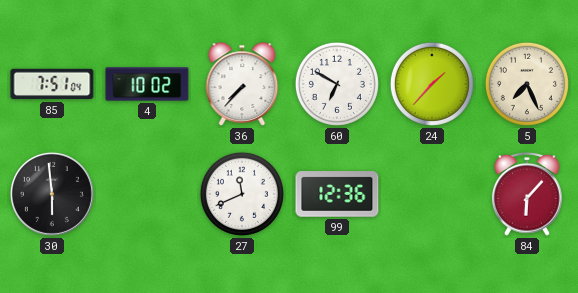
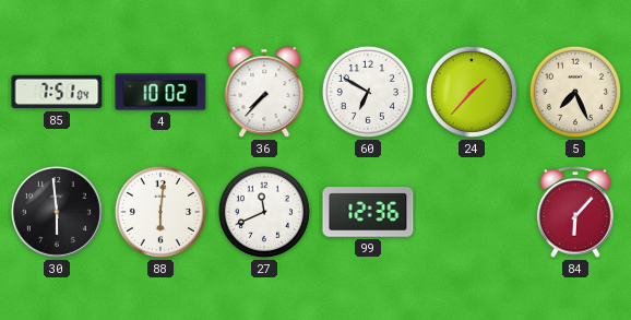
88: none -> 6:01 (160, 212)
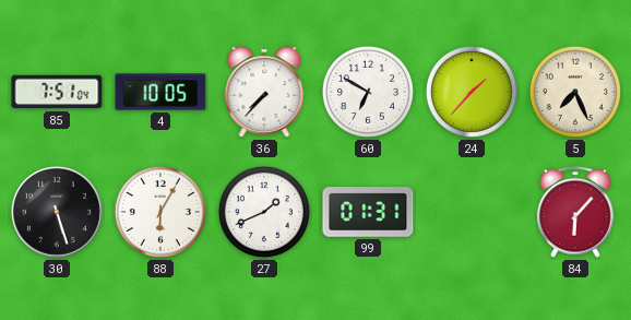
4: 10:02 -> 10:05 (160, 92)
30: 5:59 -> 5:27 (57, 212)
88: 6:01 -> 6:05 (160, 212)
27: 11:41 -> 1:41 (264, 212)
99: 12:36 -> 01:31 (368, 212)
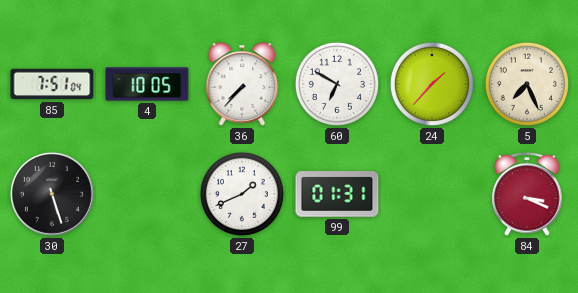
88: 6:05 -> none (160, 212)
84: 6:07 -> 3:19 (527, 195)
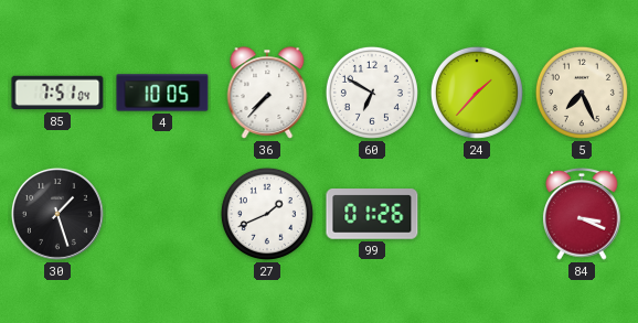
30: 5:27 -> 1:27 (57, 214)
99: 01:31 -> 01:26 (372, 214)
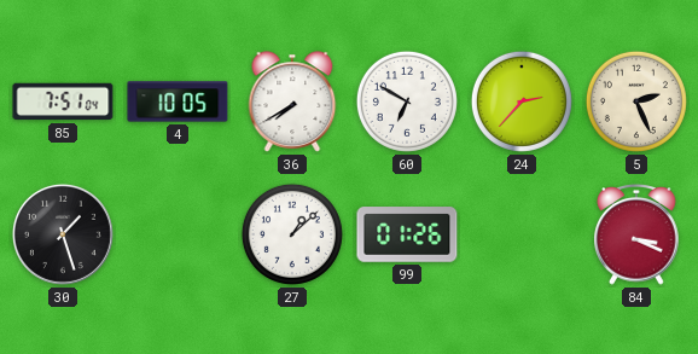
36: 7:37 -> 7:40 (292, 101)
24: 1:37 -> 2:37 (522, 101)
5: 7:26 -> 2:26 (636, 101)
27: 1:41 -> 1:08 (292, 234)
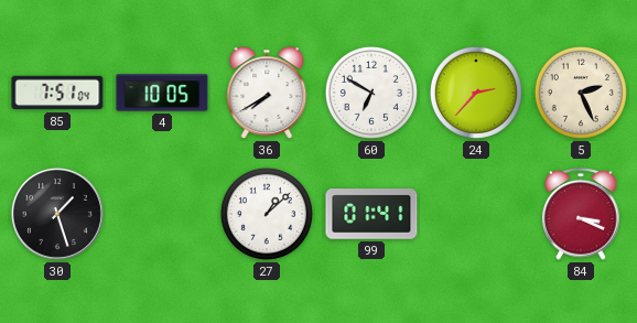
99: 01:26 -> 01:41 (371, 214)
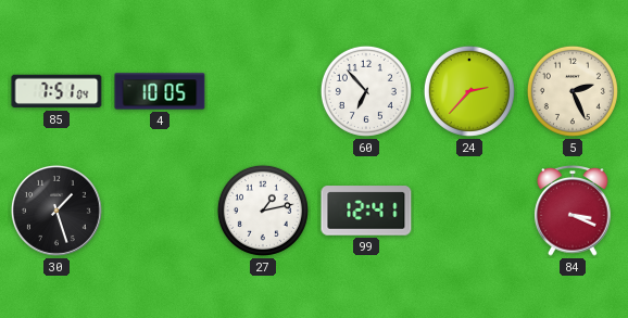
36: 7:40 -> none (267, 93)
60: 6:50 -> 6:53 (366, 91)
27: 1:08 -> 1:13 (263, 211)
99: 01:41 -> 12:41 (366, 211)
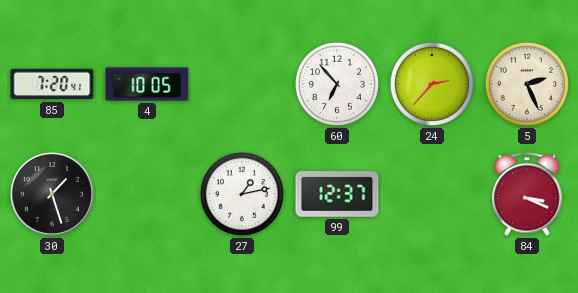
85: 7:51 -> 7:20 (52, 84)
99: 12:41 -> 12:37 (337, 194)
